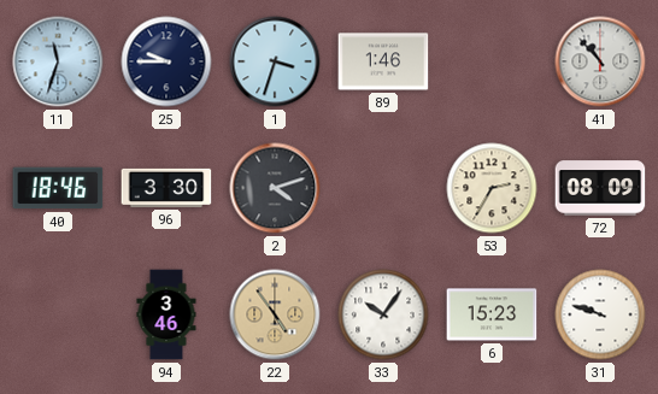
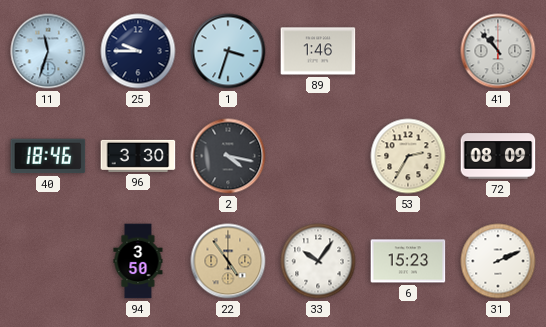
2: 4:12 -> 4:17 (228, 156)
94: 3:46 -> 3:50 (138, 261)
31: 9:48 -> 2:11 (498, 261)
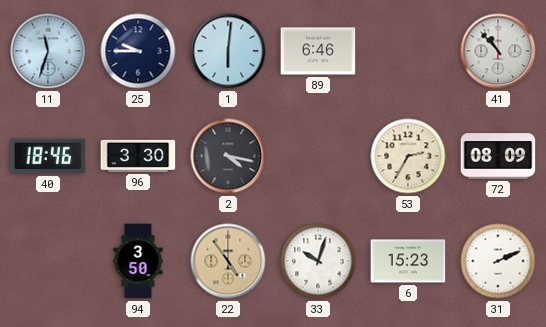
1: 3:33 -> 6:01 (228, 51)
89: 1:46 -> 6:46 (318, 51)
33: 10:06 -> 10:03 (318, 261)
